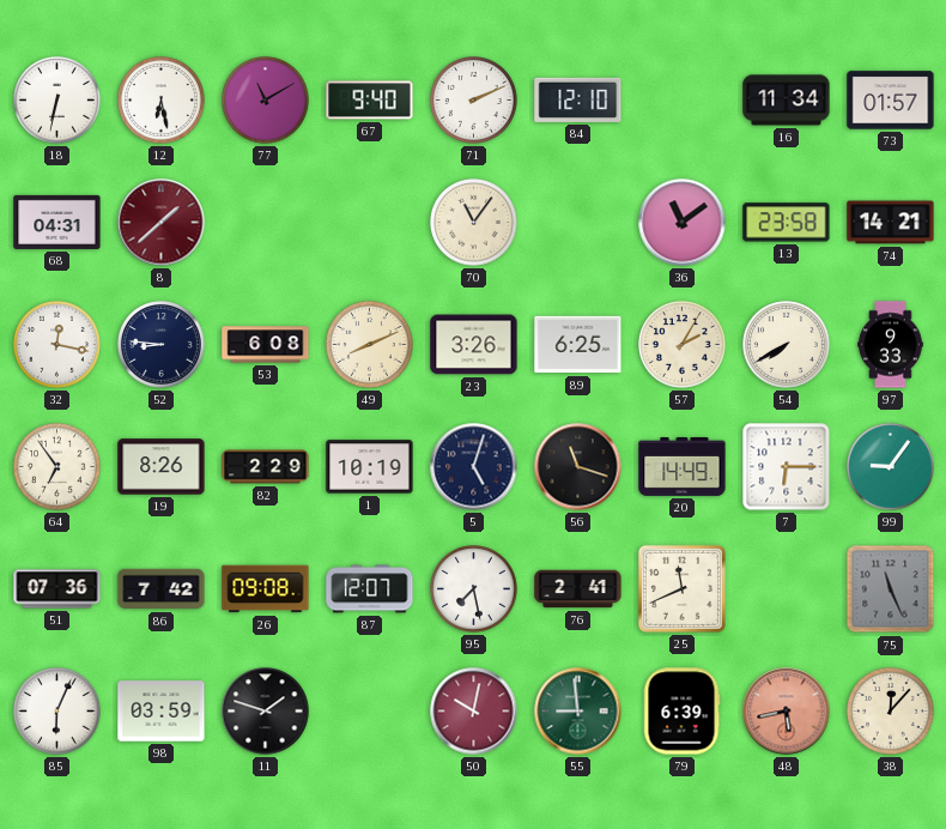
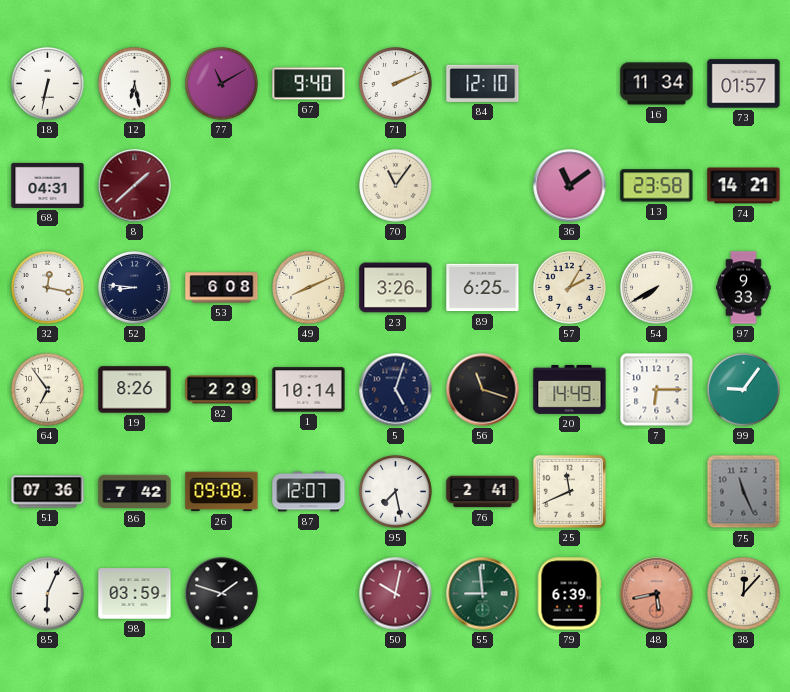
1: 10:19 -> 10:14 (309, 390)
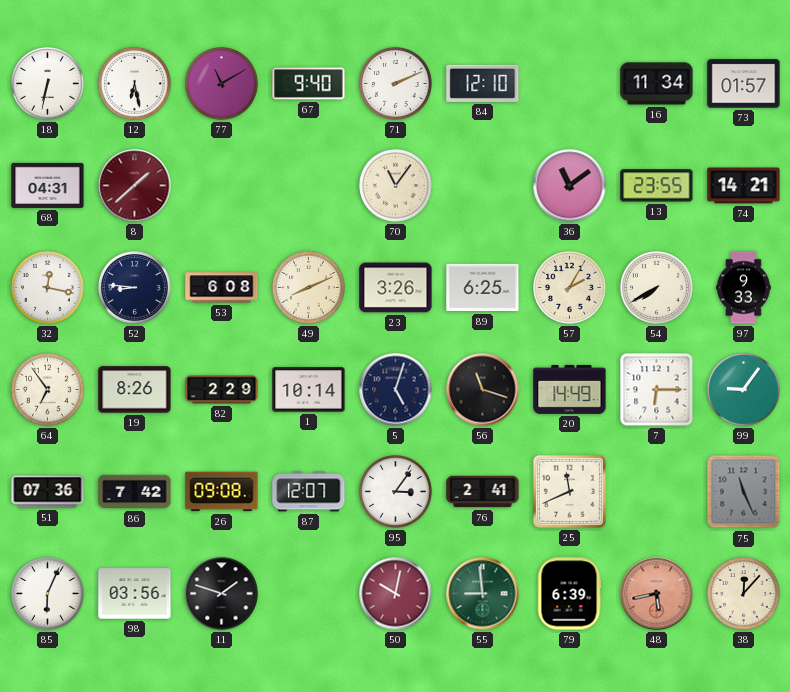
13: 23:58 -> 23:55 (657, 186)
95: 7:28 -> 3:06 (396, 492)
98: 03:59 -> 03:56 (135, 594)
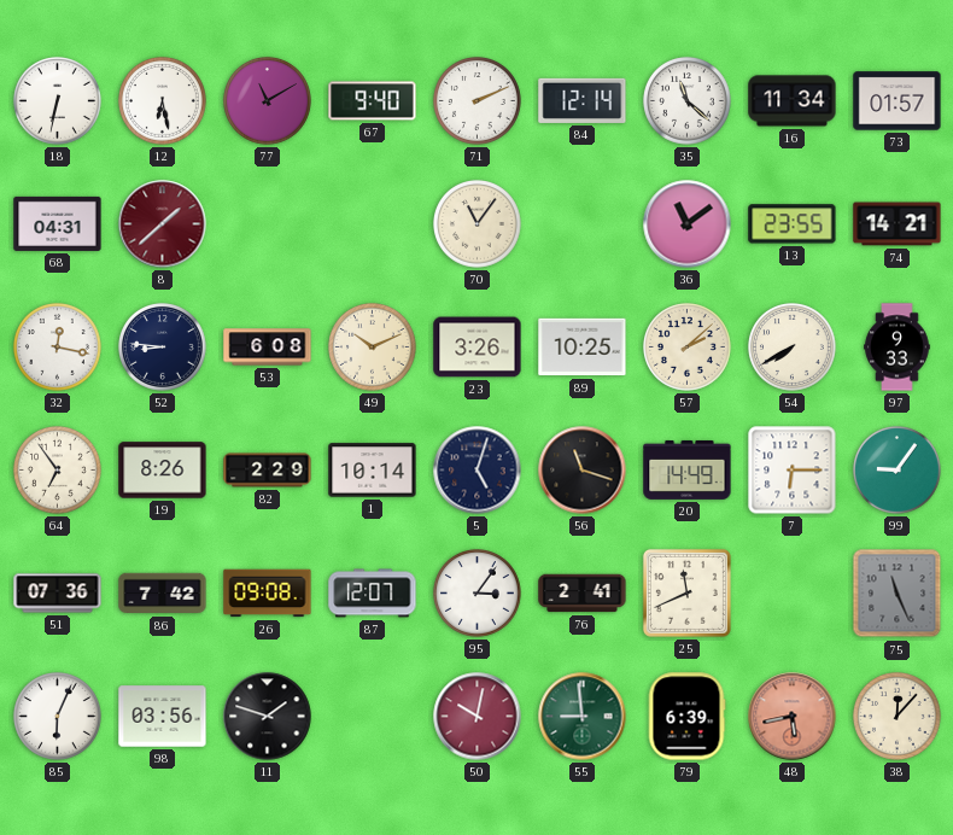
84: 12:10 -> 12:14 (583, 100)
35: none -> 11:22 (688, 101)
49: 8:11 -> 10:11 (373, 348)
89: 6:25 -> 10:25 (583, 348)
57: 2:05 -> 2:08 (688, 348)
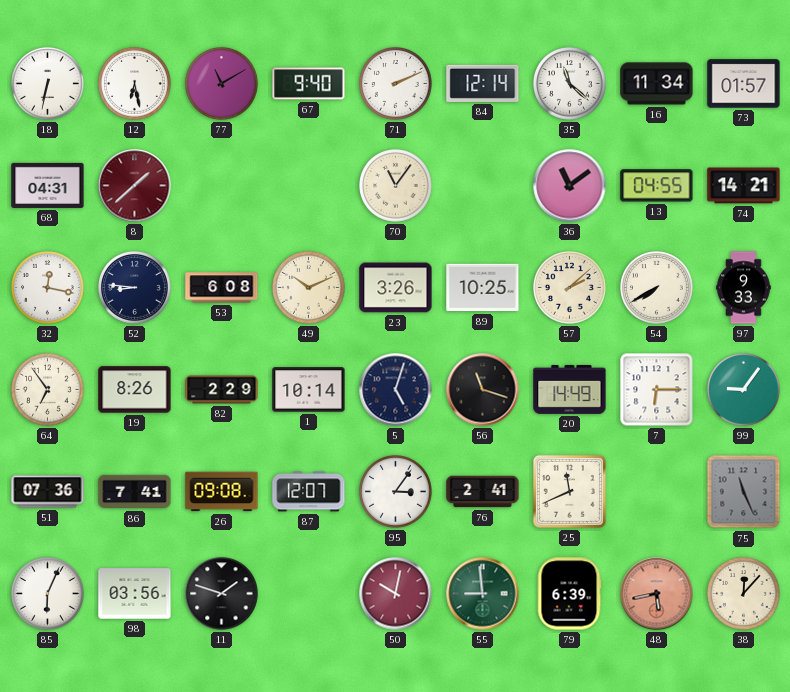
13: 23:55 -> 04:55 (657, 186)
86: 7:42 -> 7:41 (135, 492)
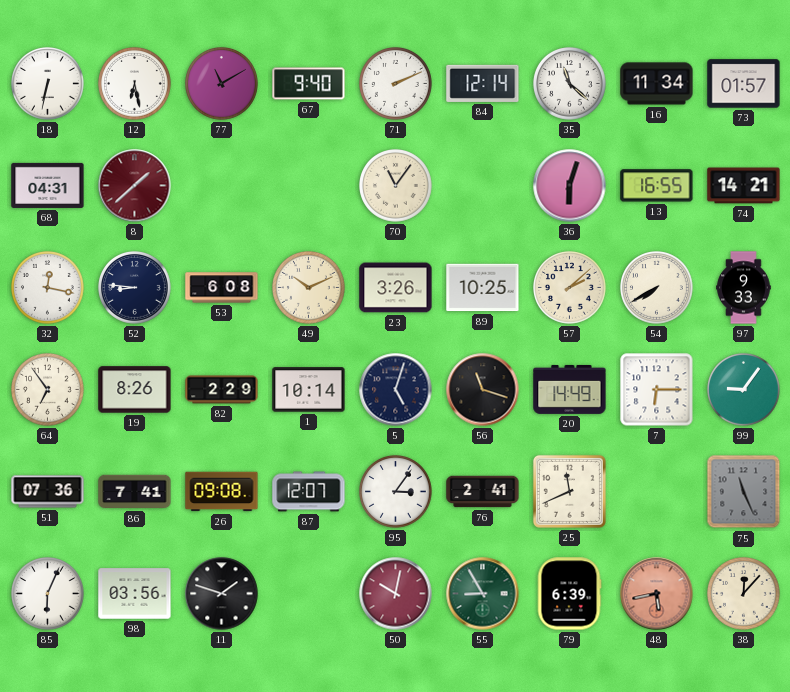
36: 11:09 -> 6:03 (570, 186)
13: 04:55 -> 16:55 (657, 186)
55: 8:59 -> 8:55 (483, 594)
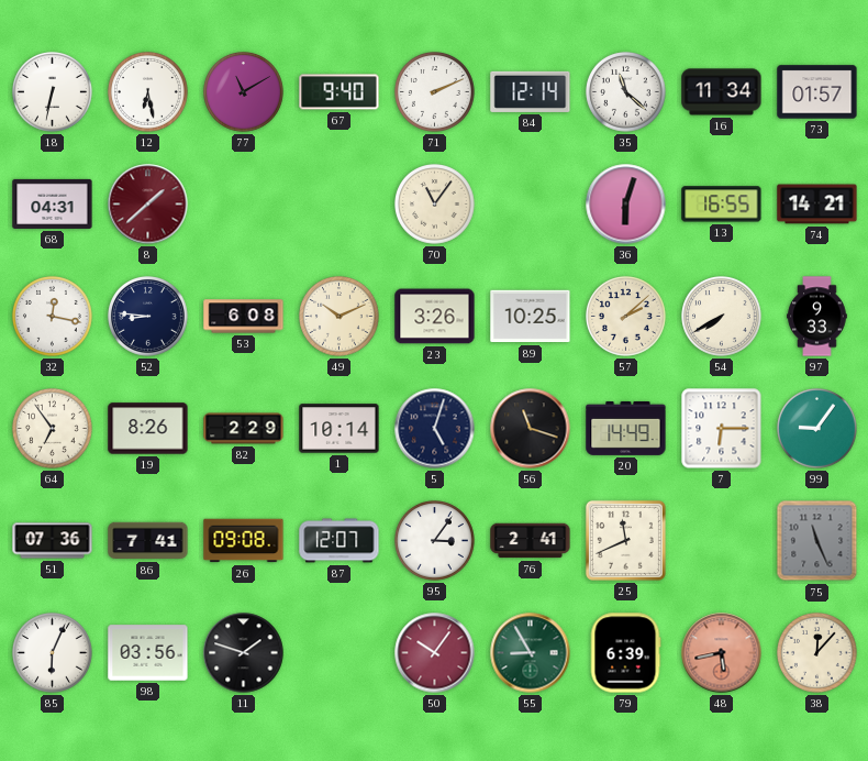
50: 10:02 -> 10:06 (435, 653)
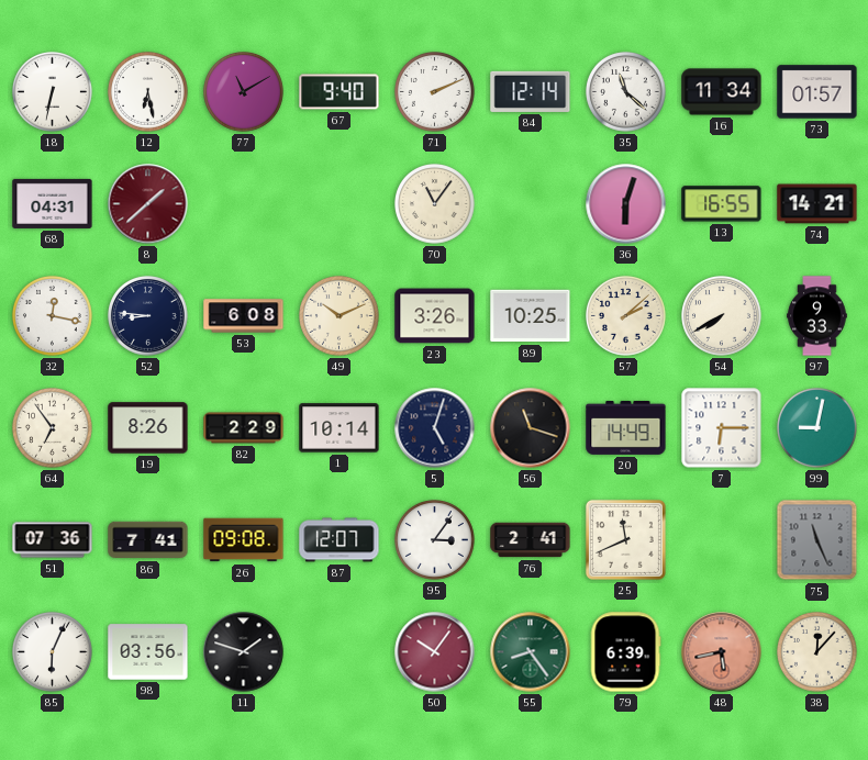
99: 9:06 -> 9:02 (817, 428)
55: 8:55 -> 8:24 (531, 652)
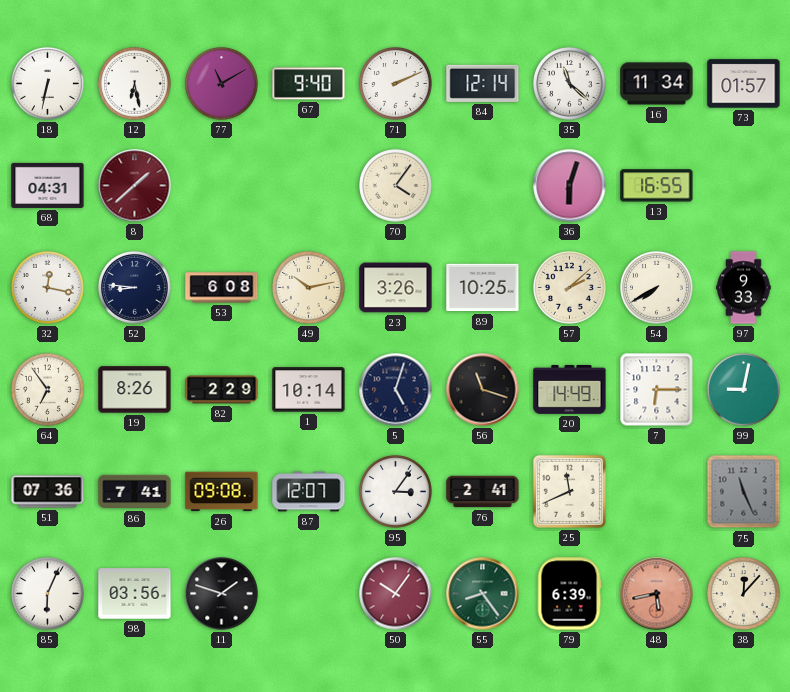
70: 11:06 -> 4:06 (396, 186)
74: 14:21 -> none (817, 204)
49: 10:11 -> 10:13 (309, 288)
